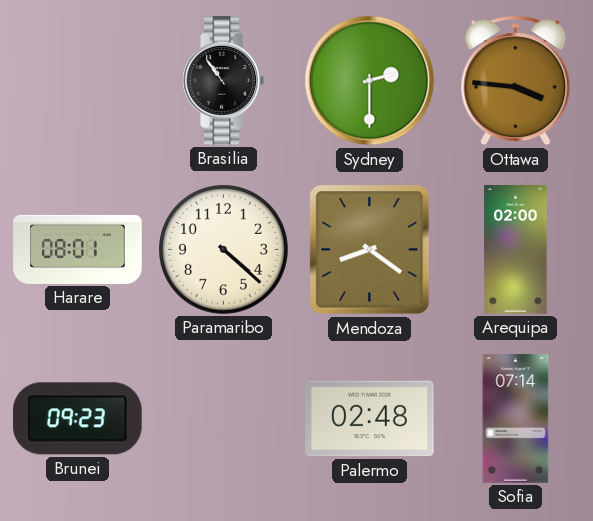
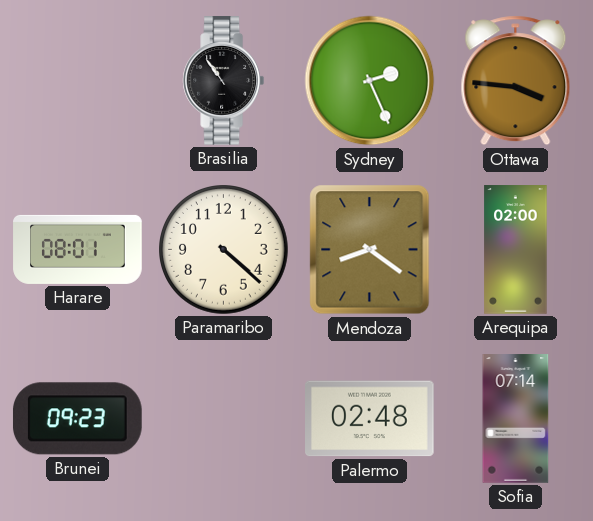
Sydney: 2:30 -> 2:26 (370, 81)
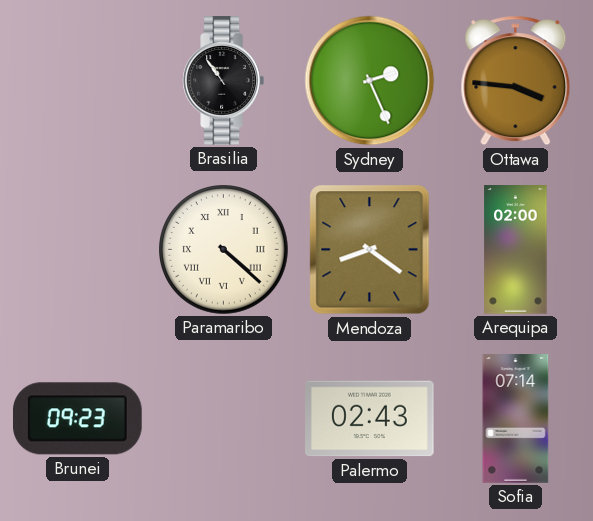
Harare: 08:01 -> none (78, 249)
Paramaribo numerals: Arabic -> Roman (224, 250)
Palermo: 02:48 -> 02:43 (370, 419)
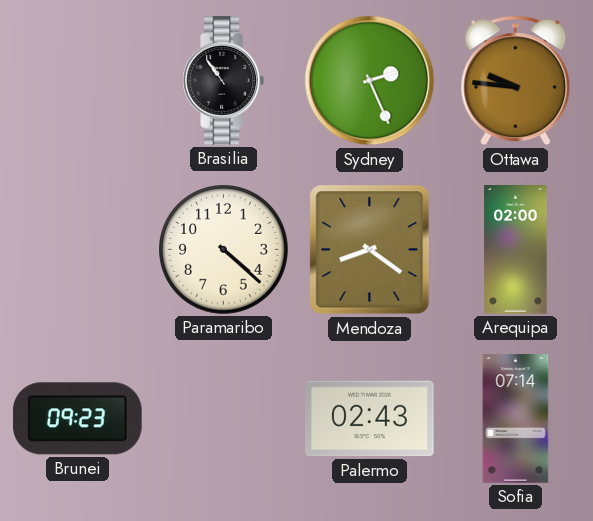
Ottawa: 3:46 -> 9:46 (516, 81)
Paramaribo numerals: Roman -> Arabic (224, 250)
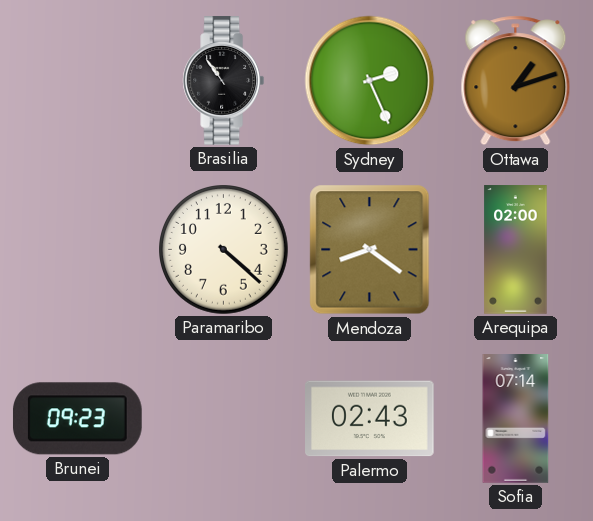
Ottawa: 9:46 -> 1:12 (516, 81)
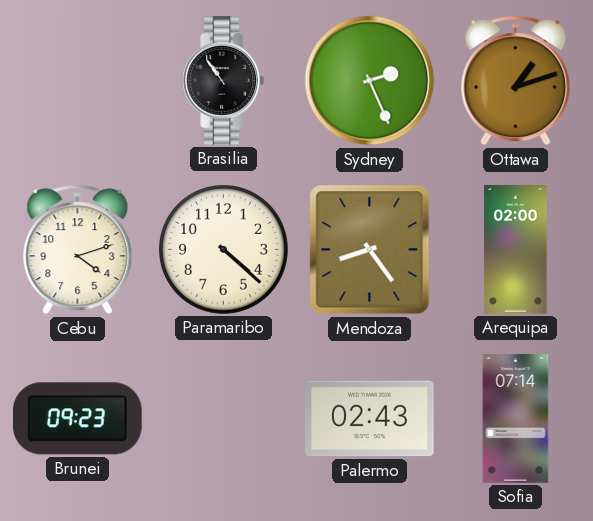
Cebu: none -> 4:12 (78, 250)
Mendoza: 8:21 -> 8:24 (370, 250)
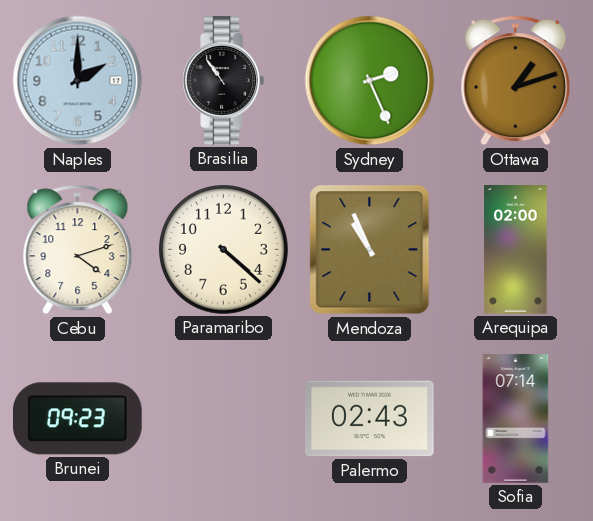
Naples: none -> 2:00 (78, 81)
Mendoza: 8:24 -> 10:56 (370, 250)
